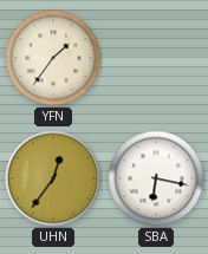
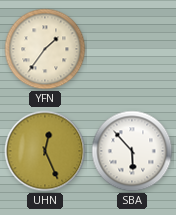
UHN: 12:36 -> 12:26 (45, 151)
SBA: 6:17 -> 5:53 (132, 151)
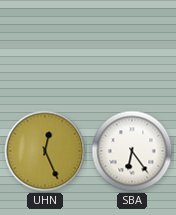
YFN: 1:36 -> none (45, 49)
SBA: 5:53 -> 6:24 (132, 151)
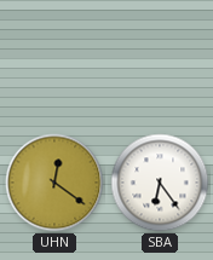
UHN: 12:26 -> 12:21 (54, 183)
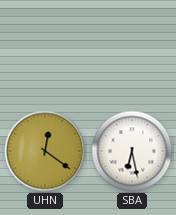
SBA: 6:24 -> 6:28 (132, 151)
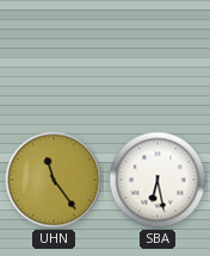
UHN: 12:21 -> 11:24 (54, 180)
